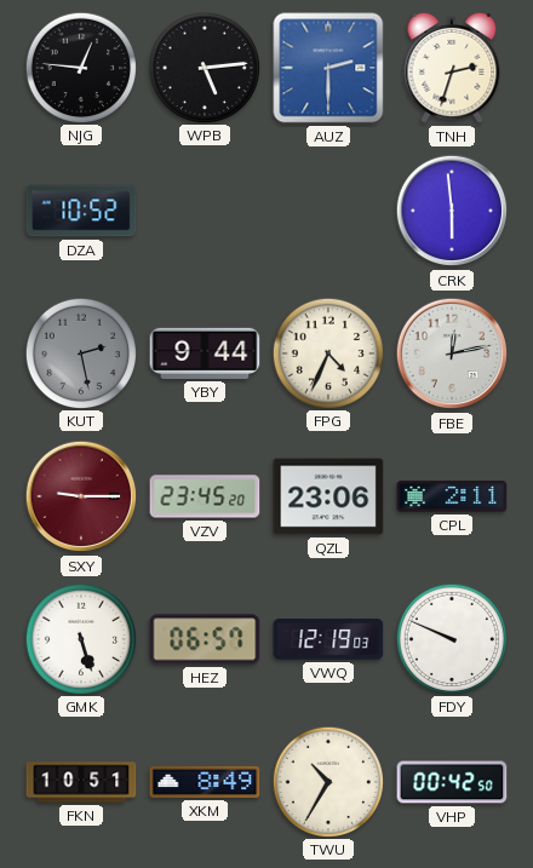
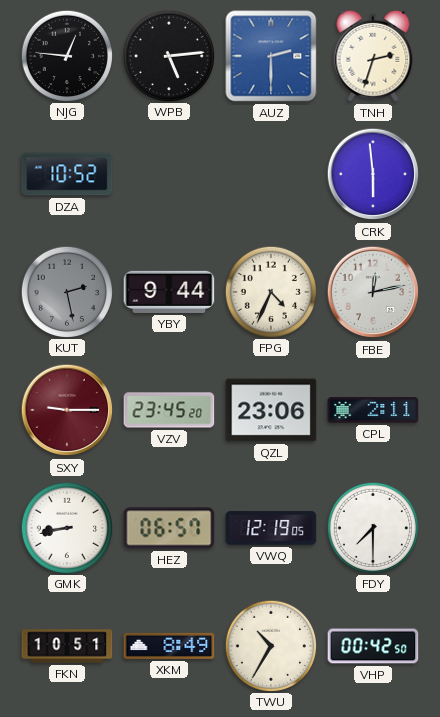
GMK: 5:27 -> 8:43 (66, 527)
VWQ: 12:19:03 -> 12:19:05 (271, 528)
FDY: 9:49 -> 7:30 (372, 527)
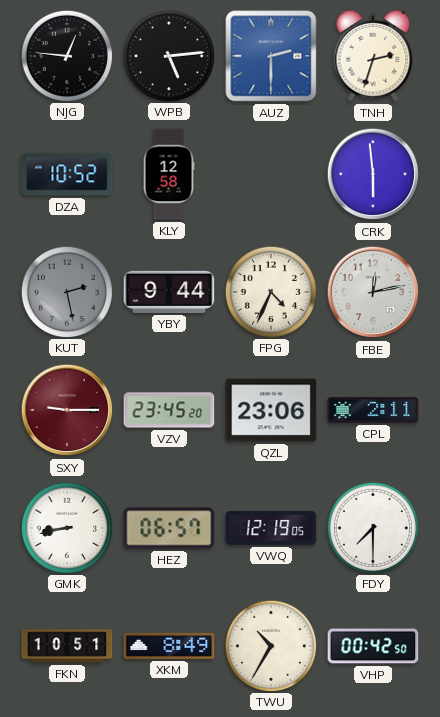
KLY: none -> 12:58 (169, 174)
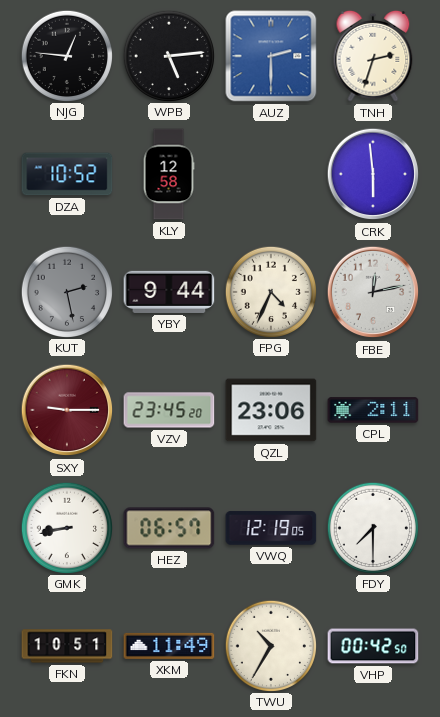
XKM: 8:49 -> 11:49 (169, 646)
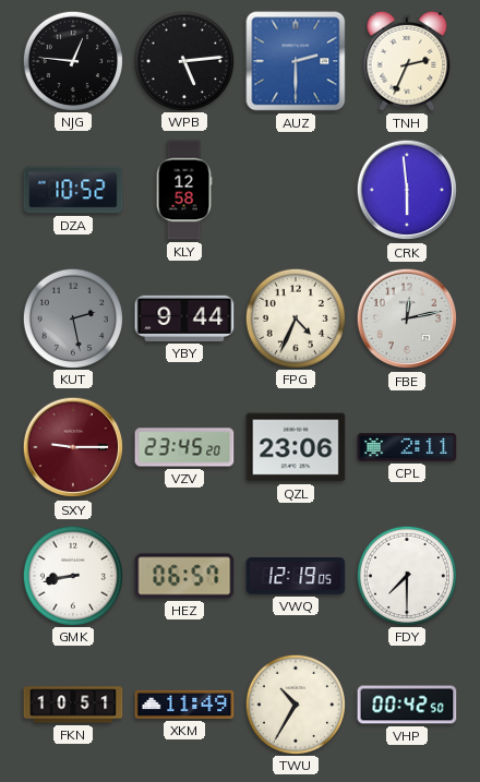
TNH: 2:33 -> 2:34 (407, 61)
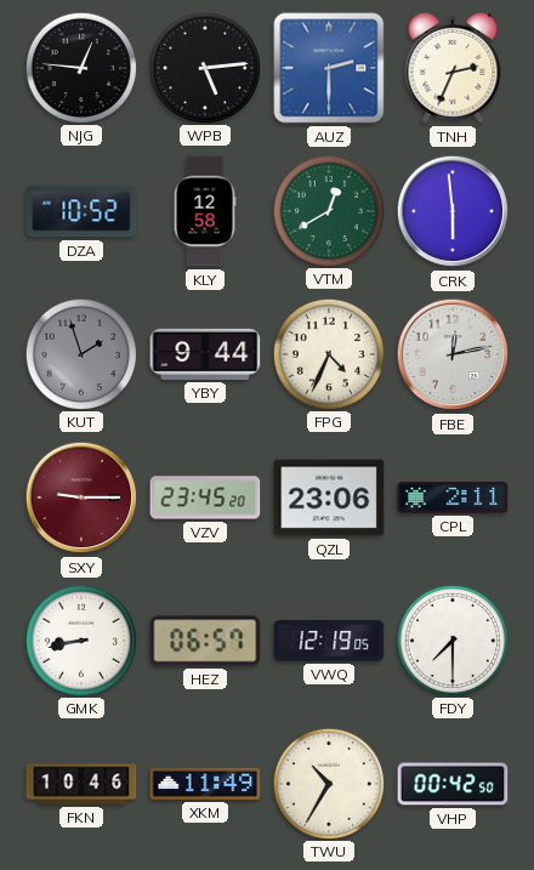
VTM: none -> 12:40 (328, 210)
KUT: 2:28 -> 1:57 (80, 353)
FKN: 10:51 -> 10:46 (81, 784)
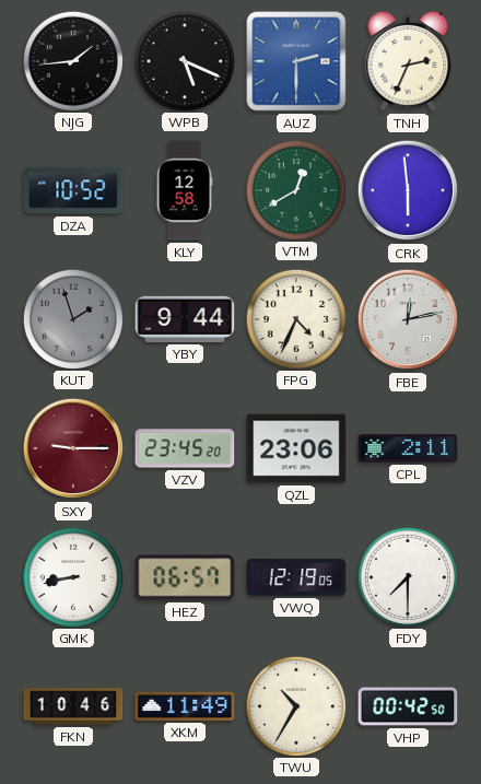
NJG: 12:46 -> 1:44 (72, 60)
WPB: 5:14 -> 5:19 (184, 60)
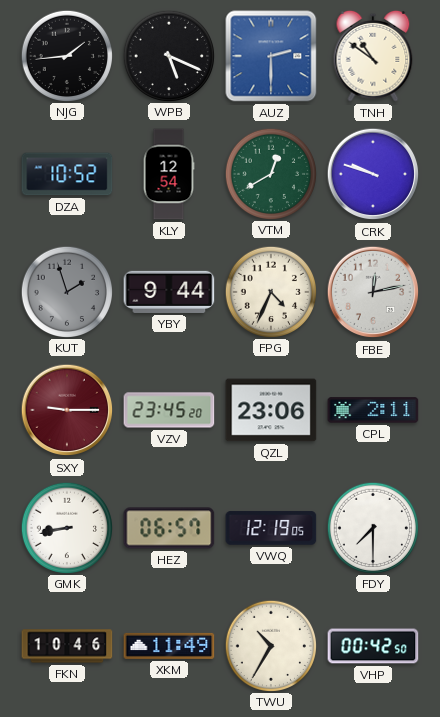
TNH: 2:34 -> 10:51 (373, 56)
KLY: 12:58 -> 12:54 (169, 174)
CRK: 5:59 -> 9:48 (373, 174)
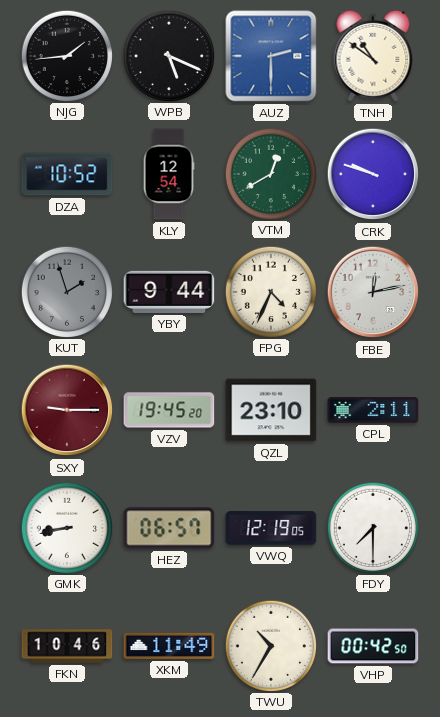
VZV: 23:45 -> 19:45 (169, 410)
QZL: 23:06 -> 23:10 (271, 410)
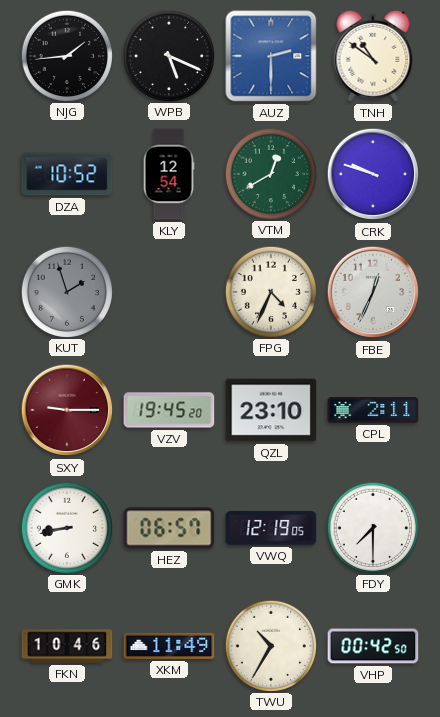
YBY: 9:44 -> none (169, 292)
FBE: 12:13 -> 12:34 (373, 292)
